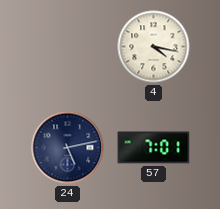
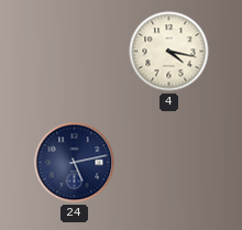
57: 7:01 -> none (154, 148)
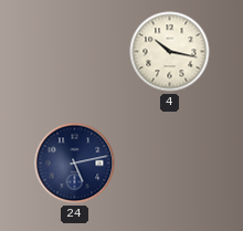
4: 4:17 -> 10:17 (170, 52)
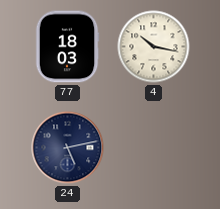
77: none -> 18:03 (67, 47)
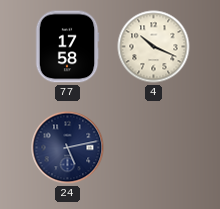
77: 18:03 -> 17:58 (67, 47)
4: 10:17 -> 10:19 (154, 47)
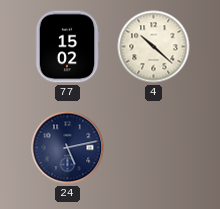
77: 17:58 -> 15:02 (67, 47)
4: 10:19 -> 10:22 (154, 47)
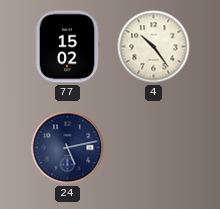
4: 10:22 -> 10:24 (154, 47)
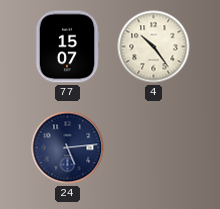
77: 15:02 -> 15:07 (67, 47)
24: 5:13 -> 5:14 (68, 148)
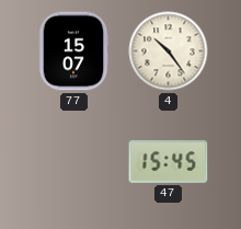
24: 5:14 -> none (68, 148)
47: none -> 15:45 (169, 161)
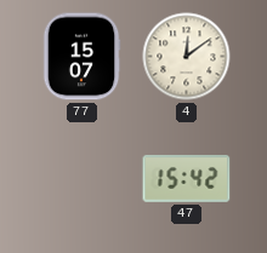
4: 10:24 -> 12:09 (187, 57)
47: 15:45 -> 15:42 (187, 178)
